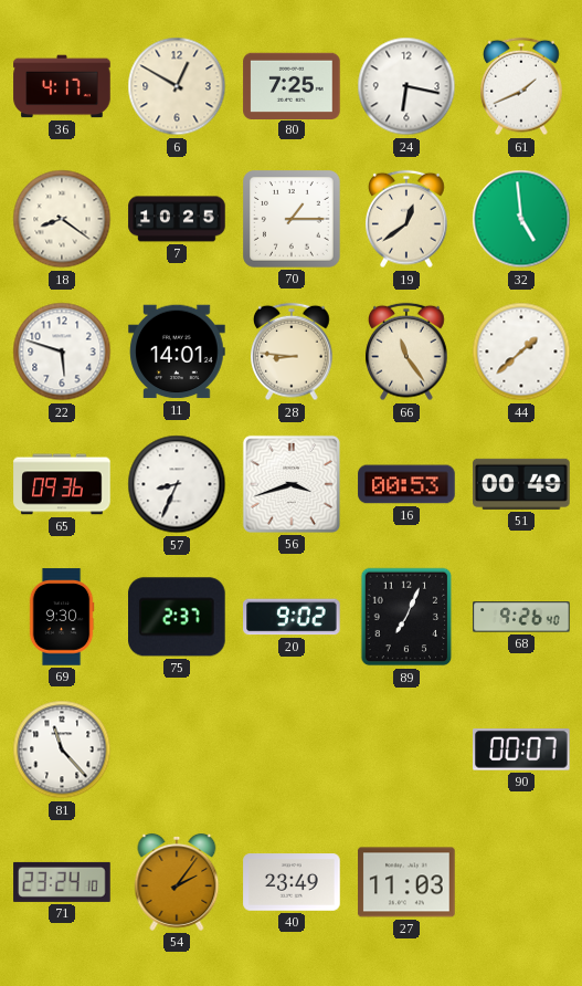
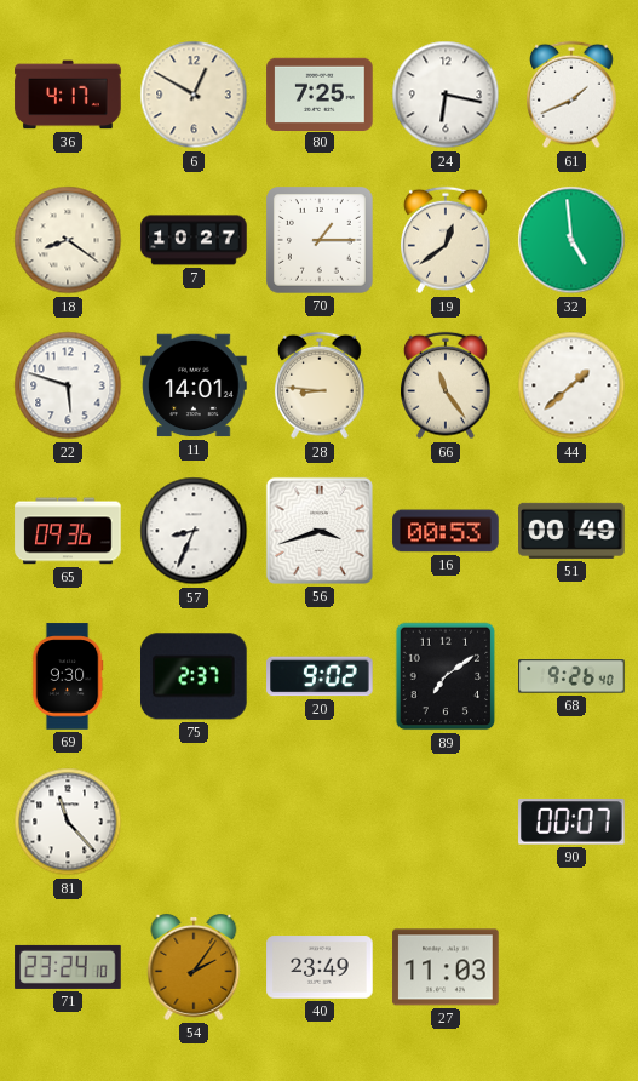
7: 10:25 -> 10:27 (194, 240)
89: 7:04 -> 7:09 (446, 676)
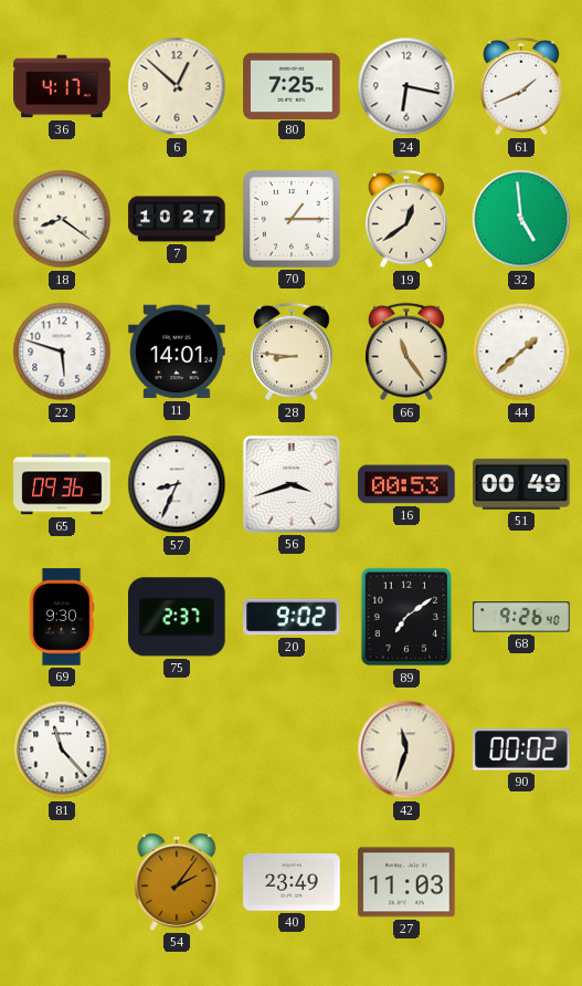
6: 12:50 -> 12:52 (177, 86)
42: none -> 11:33 (406, 749)
90: 00:07 -> 00:02 (521, 749)
71: 23:24 -> none (68, 967)
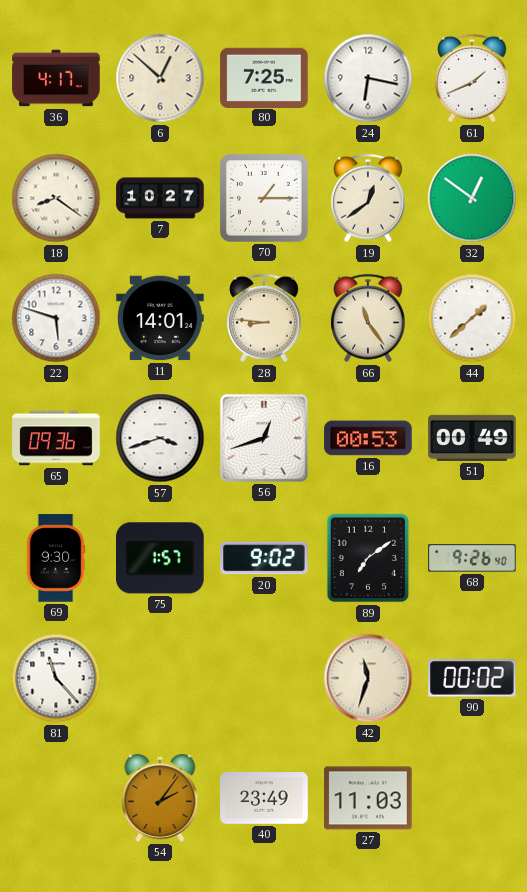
32: 4:59 -> 12:51 (472, 198)
57: 8:34 -> 3:42 (160, 438)
56: 3:42 -> 12:42 (264, 438)
75: 2:37 -> 1:57 (161, 558)
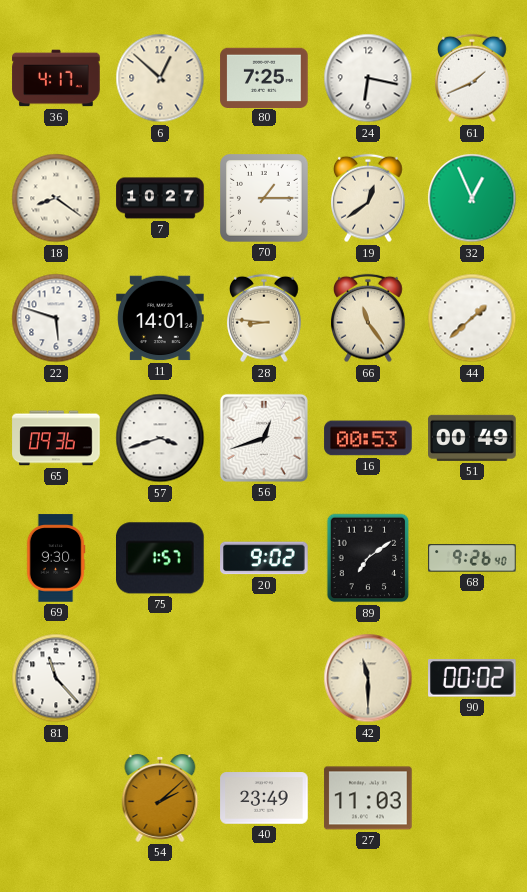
32: 12:51 -> 12:56 (472, 198)
42: 11:33 -> 11:30 (368, 678)
54: 2:06 -> 2:08 (160, 798)
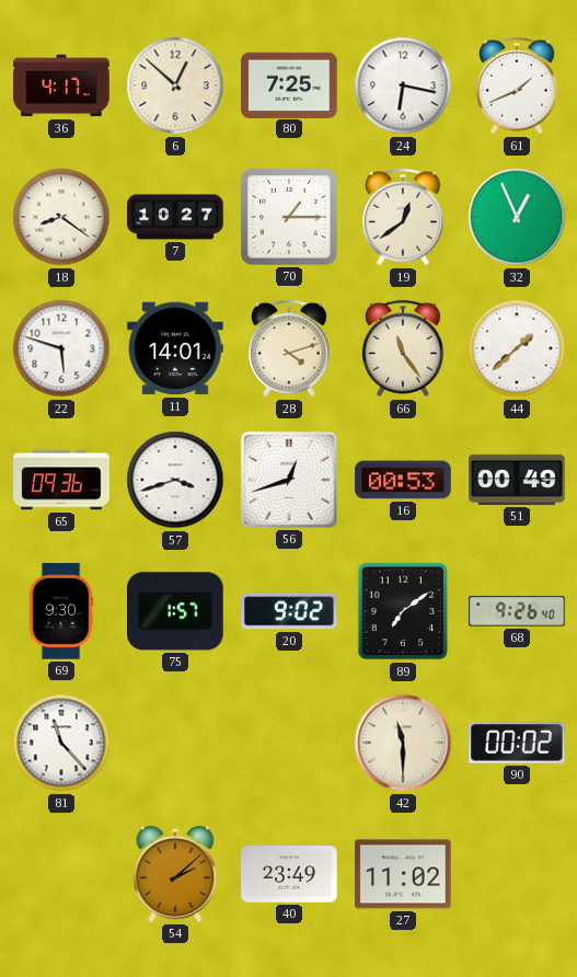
28: 8:46 -> 4:12 (290, 348)
27: 11:03 -> 11:02 (403, 874)
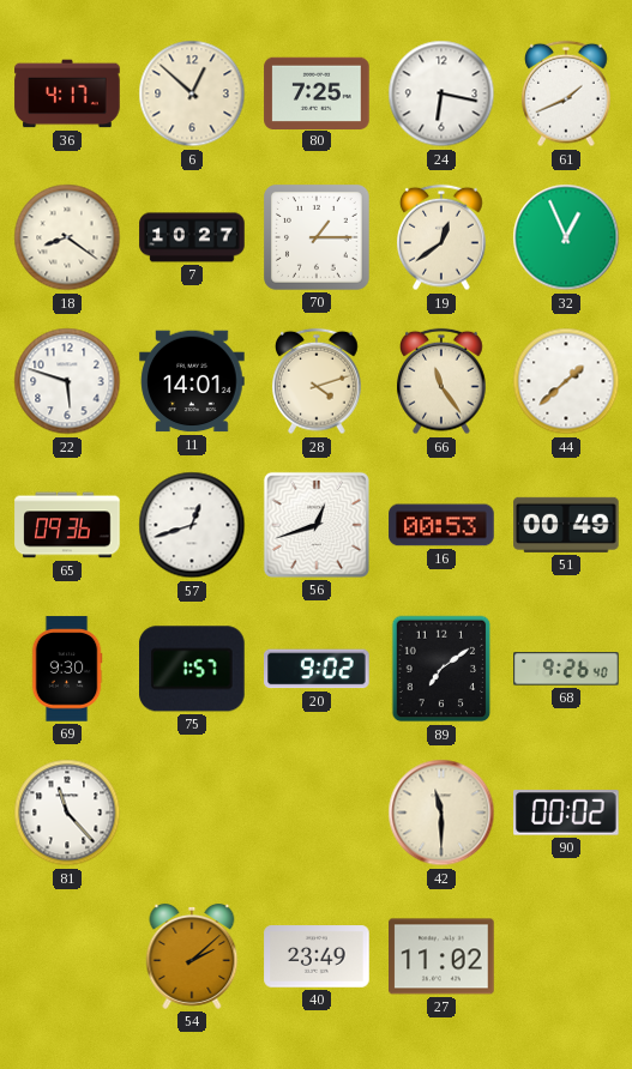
57: 3:42 -> 12:42 (192, 525)
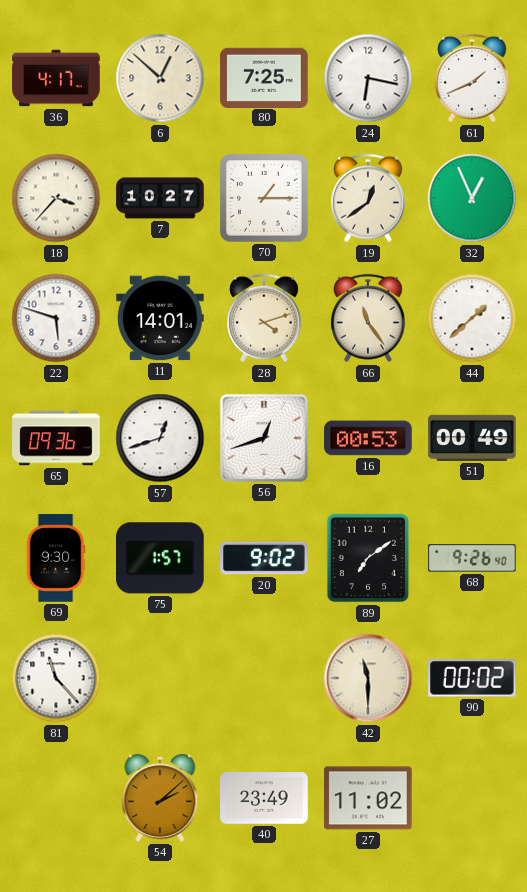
18: 8:21 -> 3:37 (56, 198)
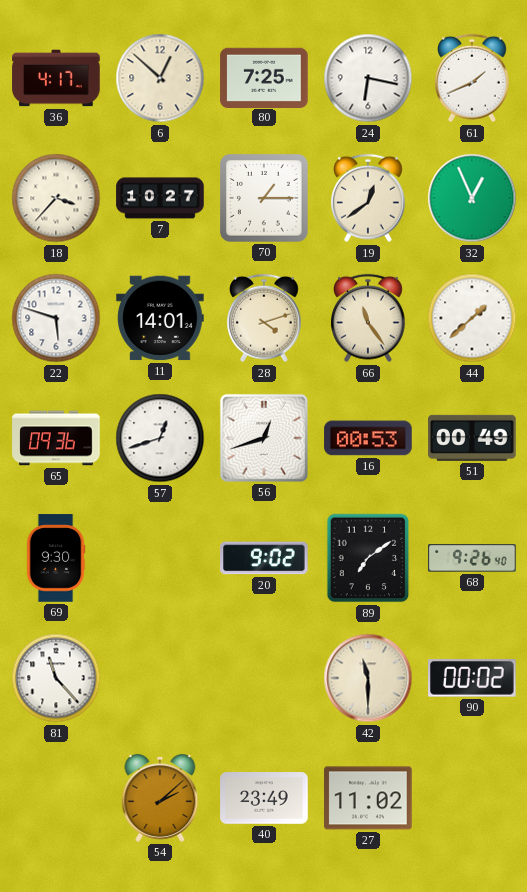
75: 1:57 -> none (161, 558)
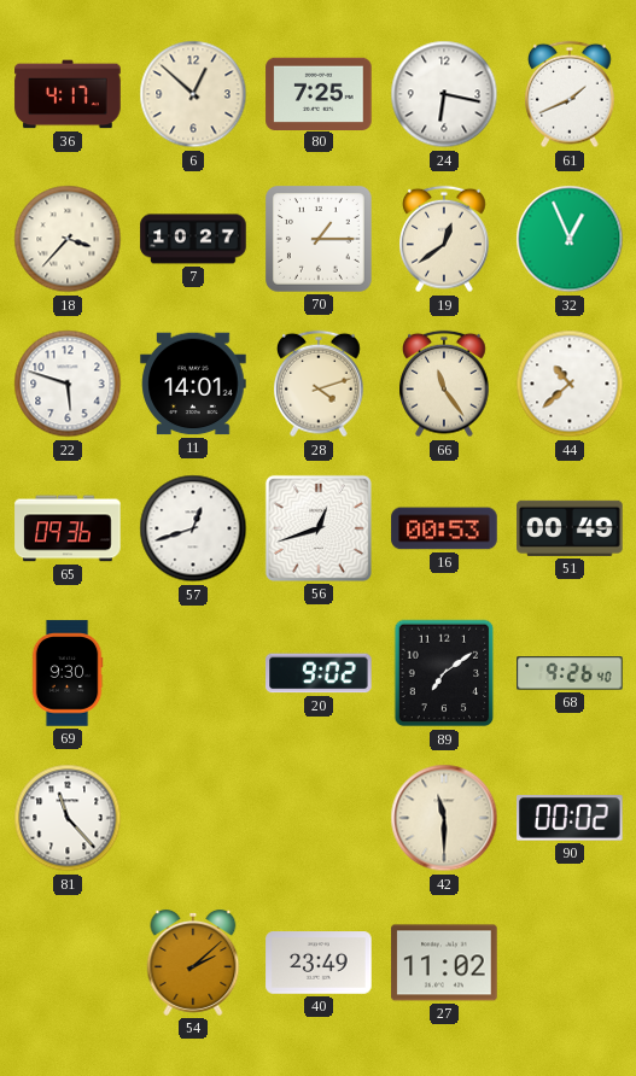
44: 1:38 -> 10:38 (570, 384)
